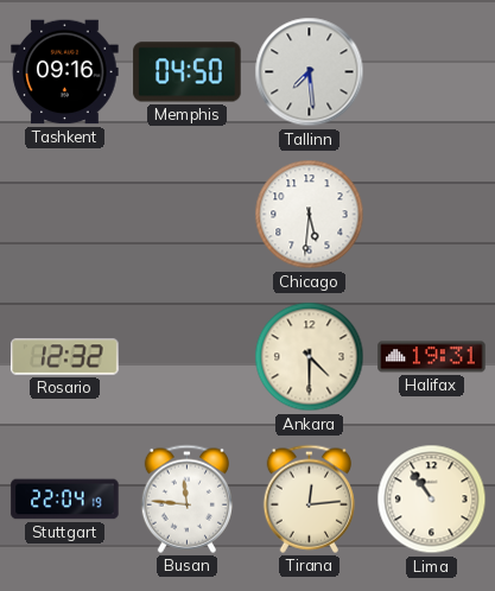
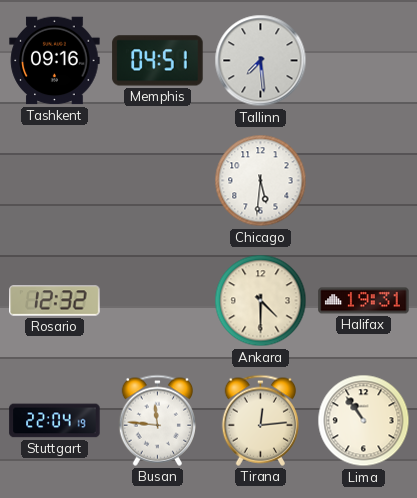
Memphis: 04:50 -> 04:51 (158, 61)
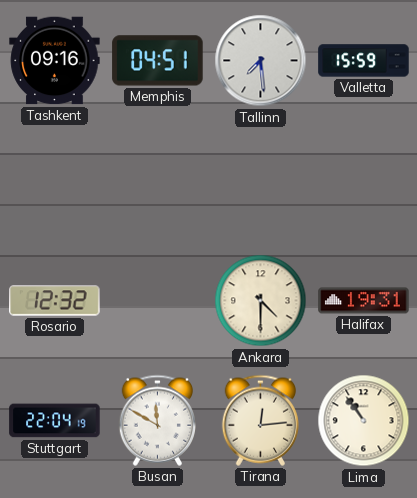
Valletta: none -> 15:59 (364, 61)
Chicago: 5:31 -> none (261, 181)
Busan: 11:46 -> 11:50 (157, 420)
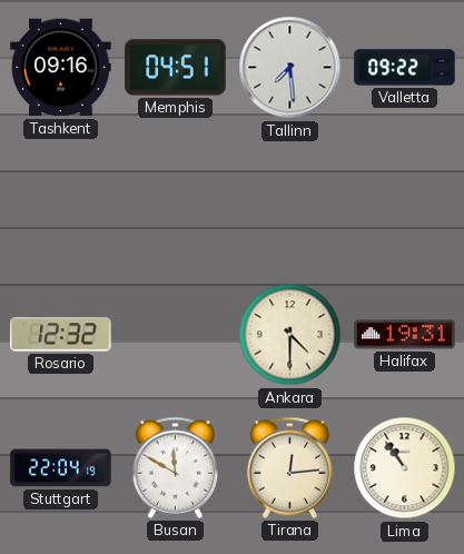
Valletta: 15:59 -> 09:22 (405, 68)
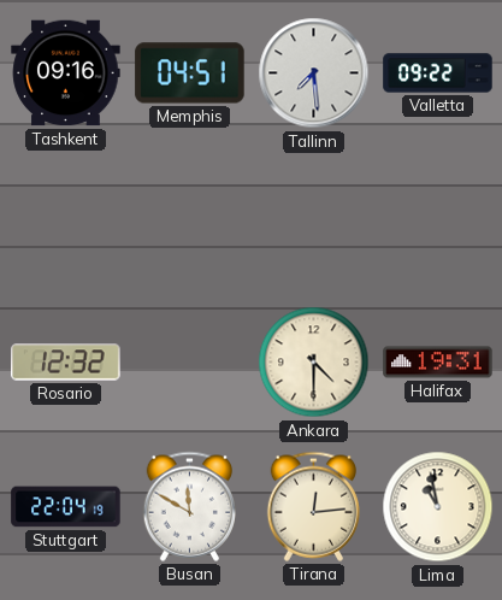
Lima: 10:54 -> 10:58 (438, 507)
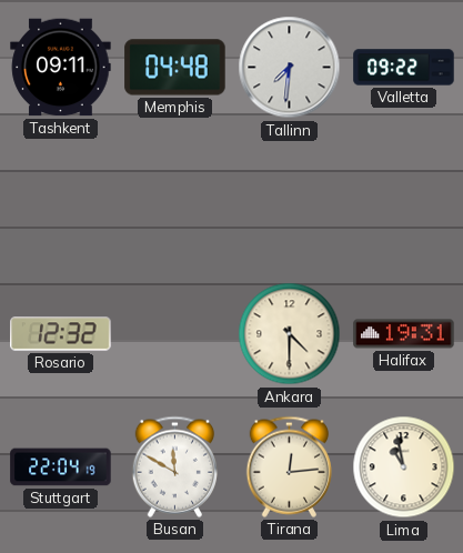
Tashkent: 09:16 -> 09:11 (61, 68)
Memphis: 04:51 -> 04:48 (175, 68)
Tallinn: 7:29 -> 7:31 (290, 68)
